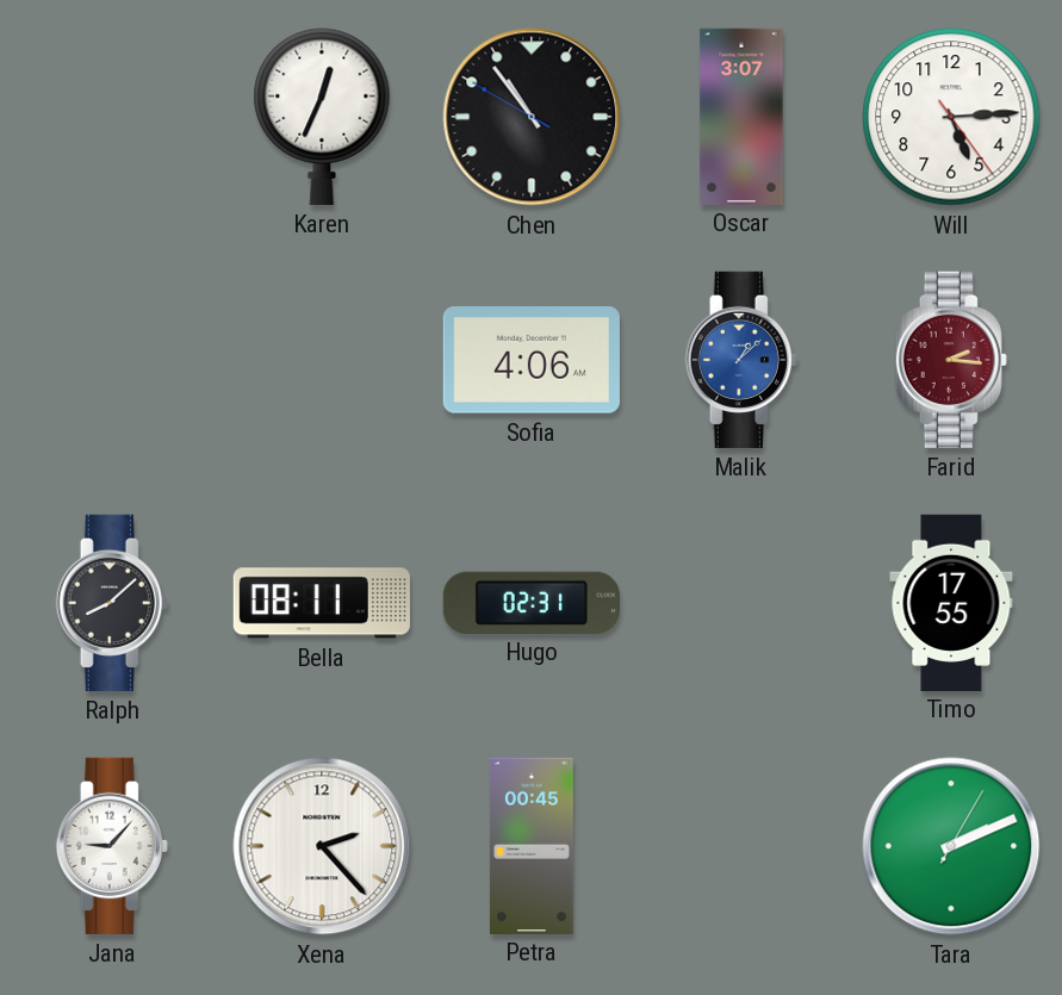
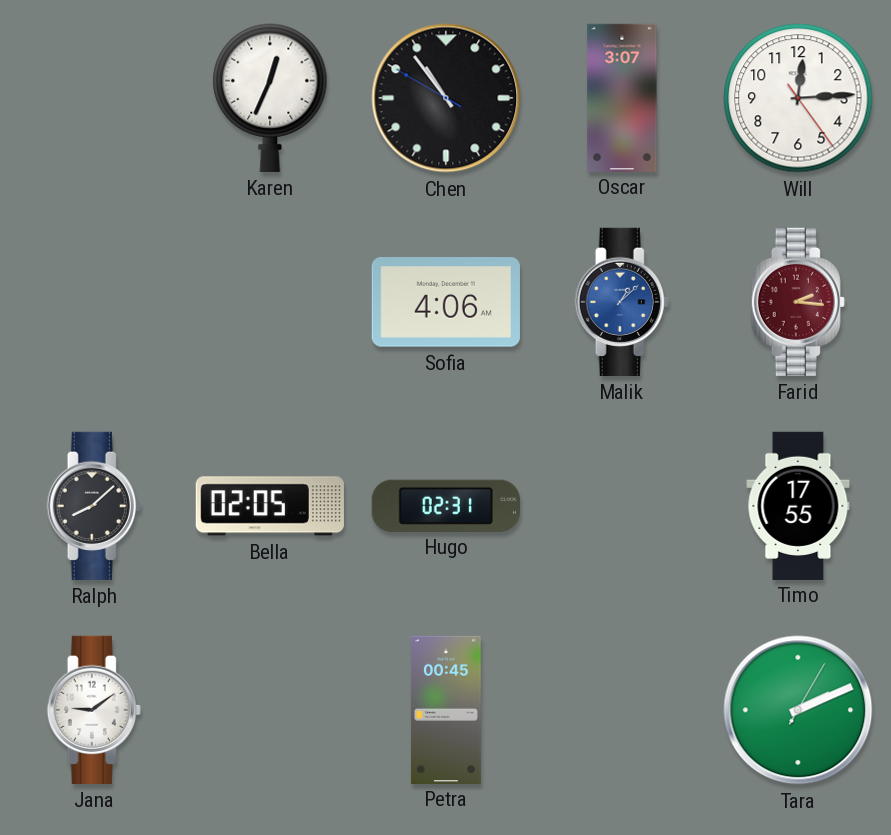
Will: 5:14 -> 12:14 (798, 98)
Bella: 08:11 -> 02:05 (270, 506)
Jana: 9:07 -> 9:09 (94, 710)
Xena: 2:23 -> none (322, 846)
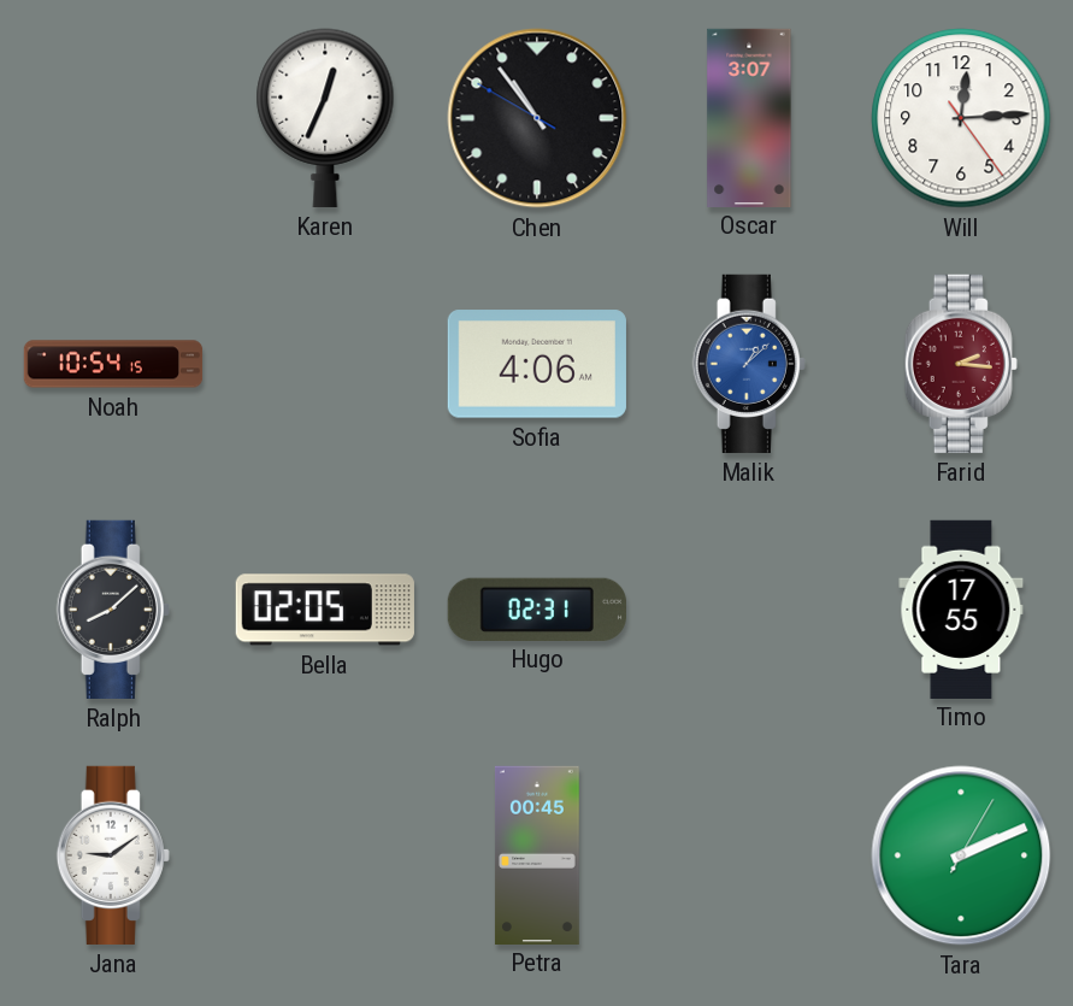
Noah: none -> 10:54 (113, 364)
